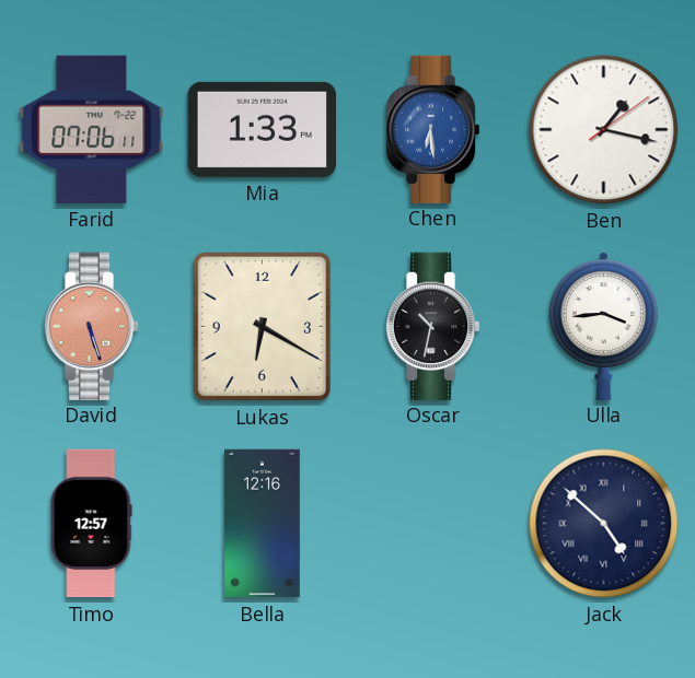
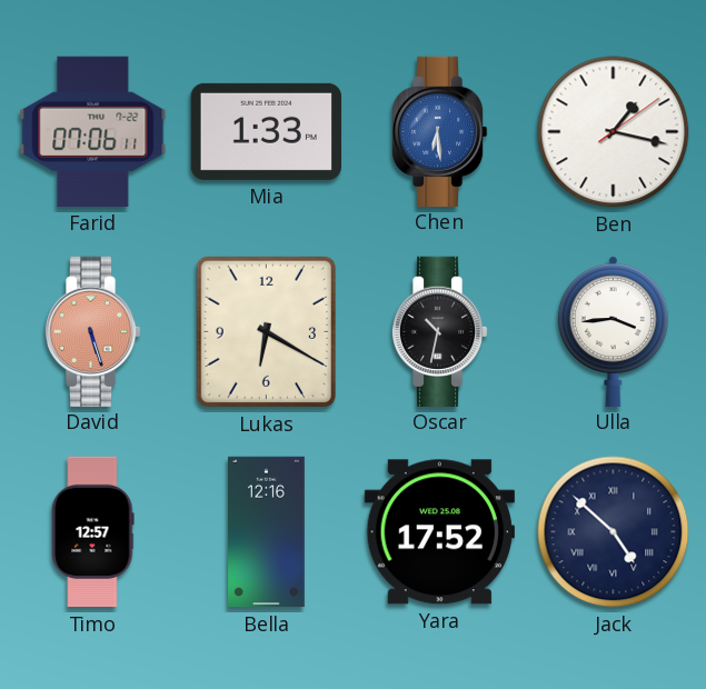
Yara: none -> 17:52 (439, 532)
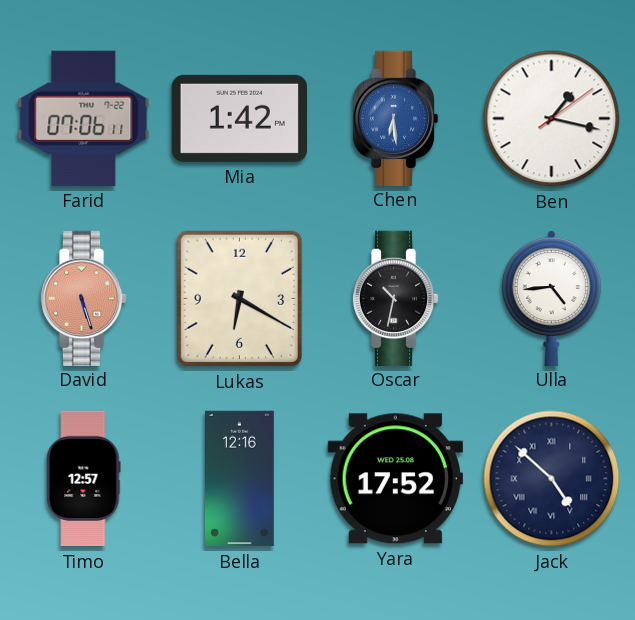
Mia: 1:33 -> 1:42 (239, 118)
Ulla: 3:44 -> 4:44 (551, 298)
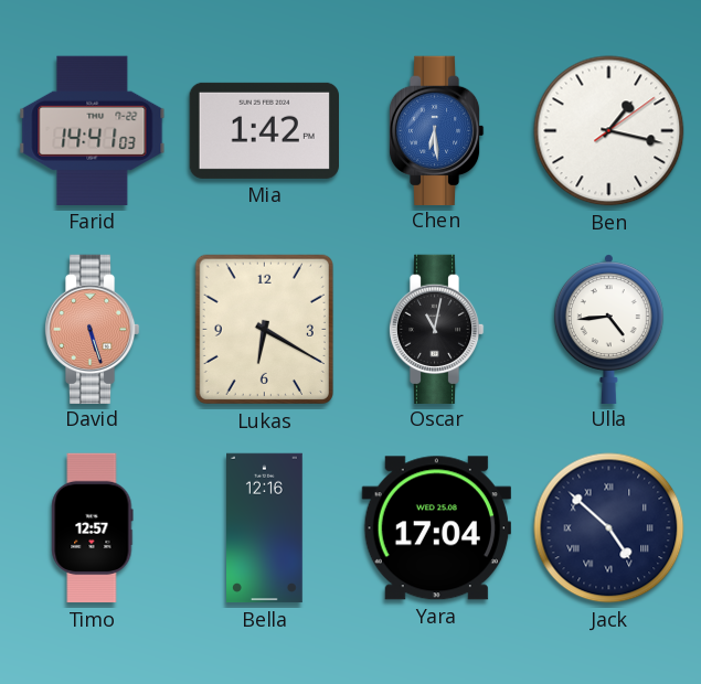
Farid: 07:06 -> 14:41 (93, 130)
Oscar: 10:32 -> 11:02 (436, 329)
Yara: 17:52 -> 17:04 (436, 528)
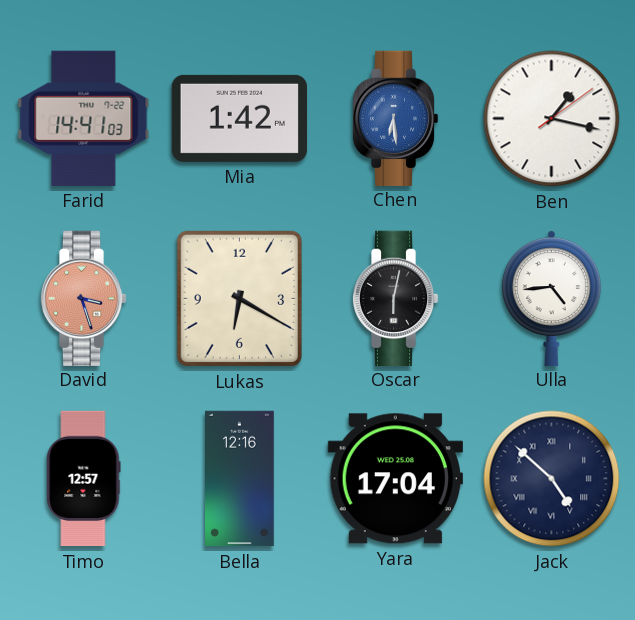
David: 5:27 -> 3:27 (83, 298)
Oscar: 11:02 -> 6:02 (395, 298)
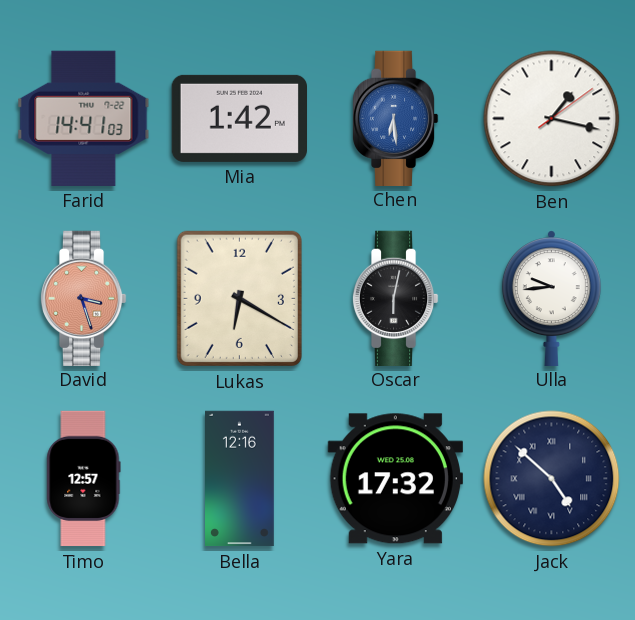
Ulla: 4:44 -> 9:44 (551, 298)
Yara: 17:04 -> 17:32 (395, 479)
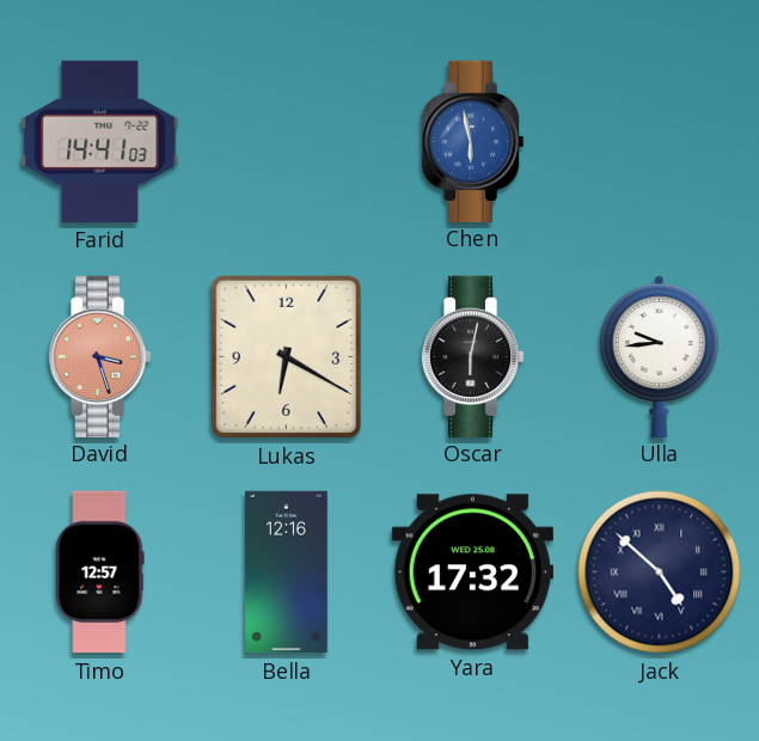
Mia: 1:42 -> none (239, 118)
Chen: 6:29 -> 5:58 (472, 141)
Ben: 1:17 -> none (552, 119)
